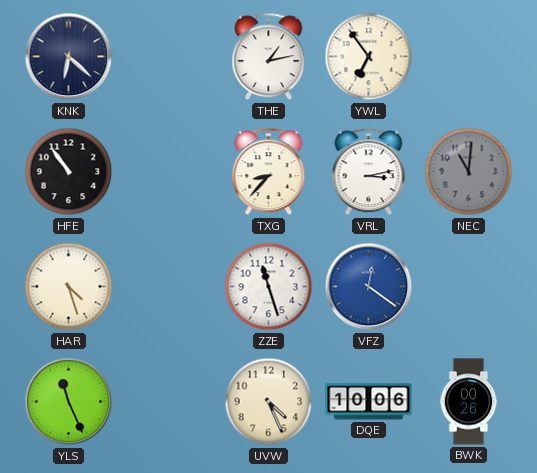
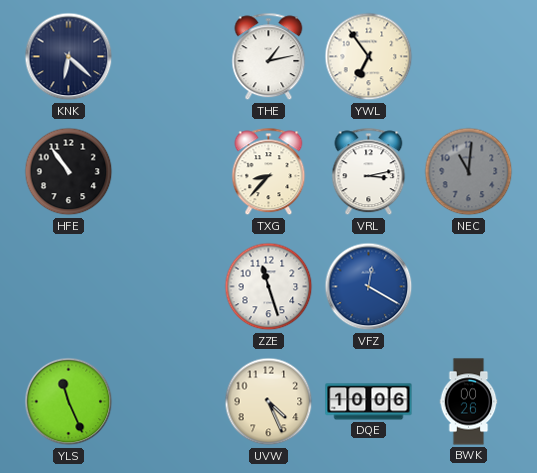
HAR: 4:27 -> none (69, 287)
VFZ: 12:21 -> 12:20 (369, 287)
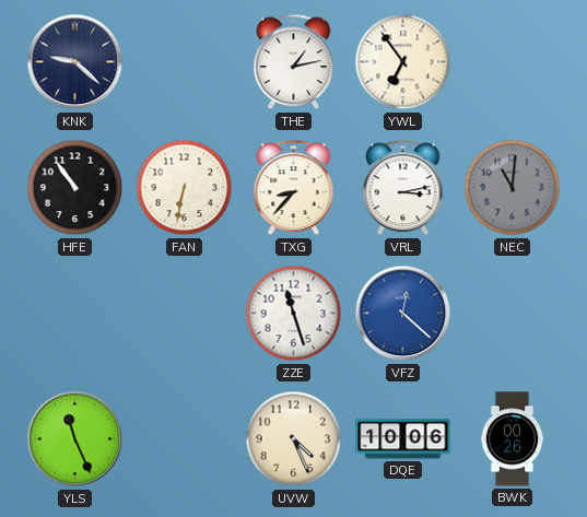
KNK: 6:22 -> 9:22 (75, 62)
FAN: none -> 6:32 (185, 188)
VFZ: 12:20 -> 12:22 (403, 314)
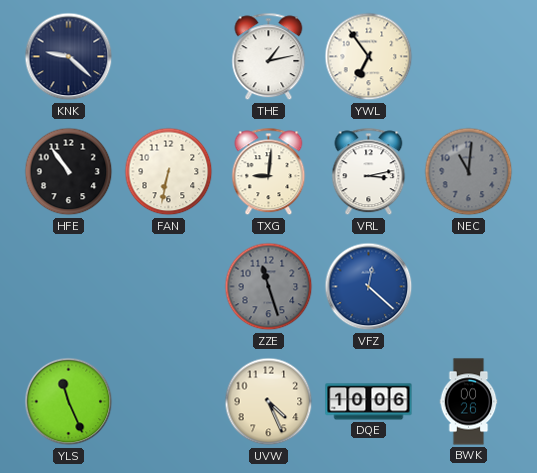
TXG: 8:37 -> 9:01 (269, 172)
ZZE dial: white -> grey (269, 287)
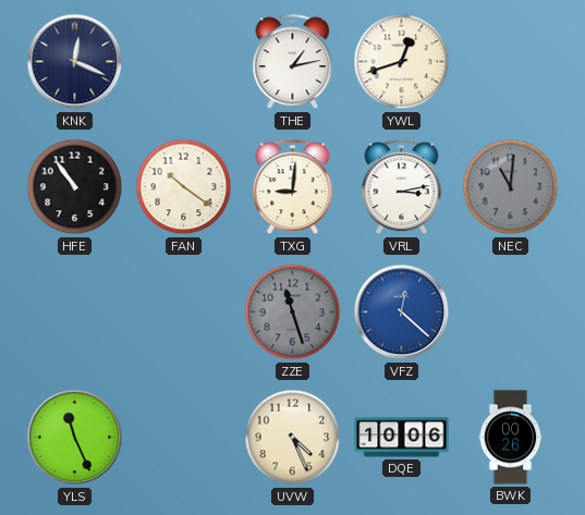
KNK: 9:22 -> 12:19 (75, 62)
YWL: 6:54 -> 12:42 (402, 62)
FAN: 6:32 -> 10:21 (184, 187)
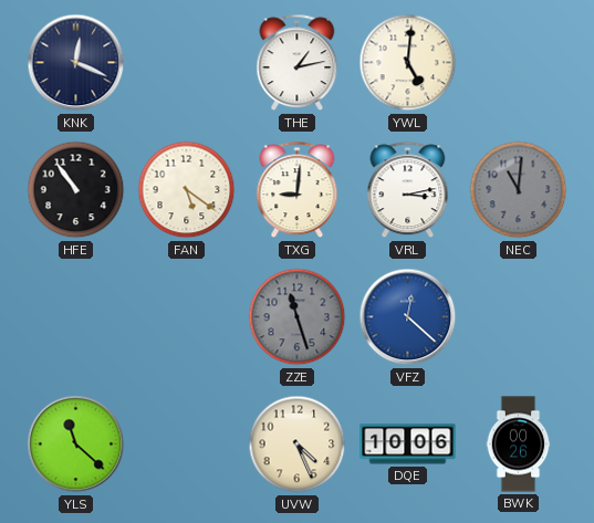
YWL: 12:42 -> 5:01 (408, 63)
FAN: 10:21 -> 5:21 (187, 190)
YLS: 11:26 -> 11:22 (76, 444)
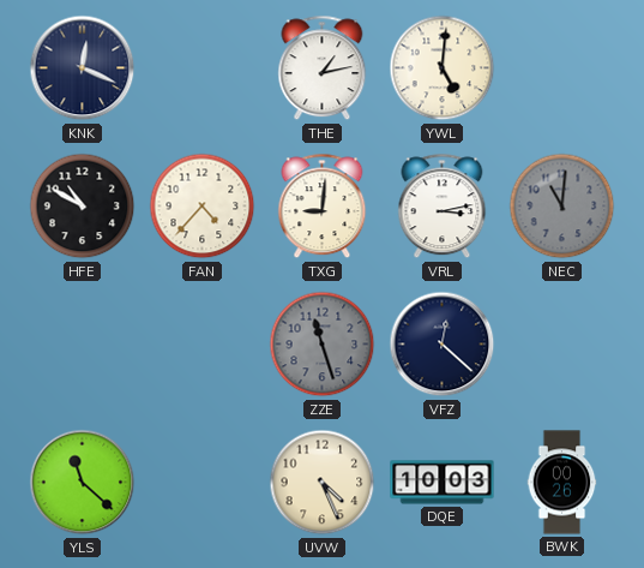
HFE: 10:54 -> 10:50 (83, 207)
FAN: 5:21 -> 4:37 (203, 207)
VFZ dial: blue -> navy (443, 345)
DQE: 10:06 -> 10:03 (443, 483)
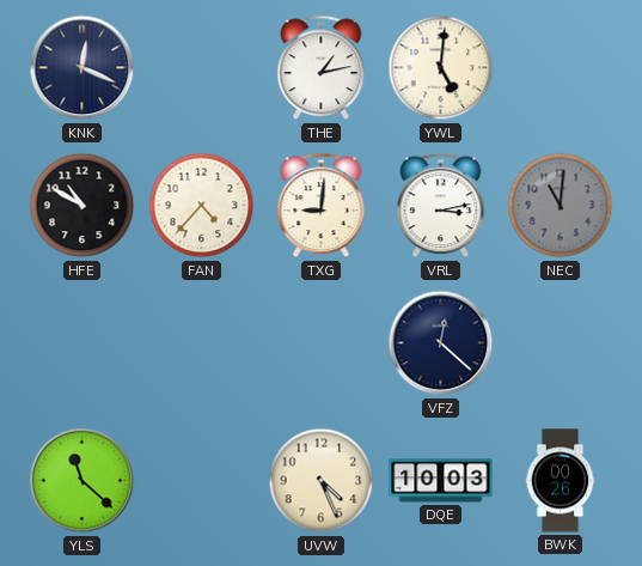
ZZE: 11:27 -> none (323, 345)
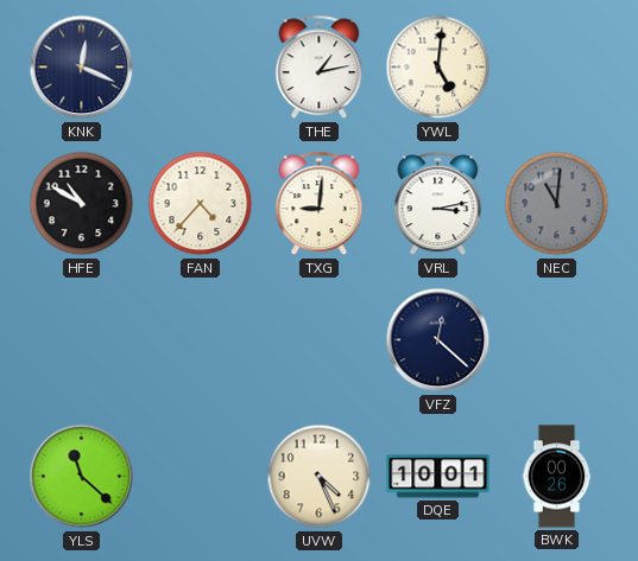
DQE: 10:03 -> 10:01 (438, 477)
